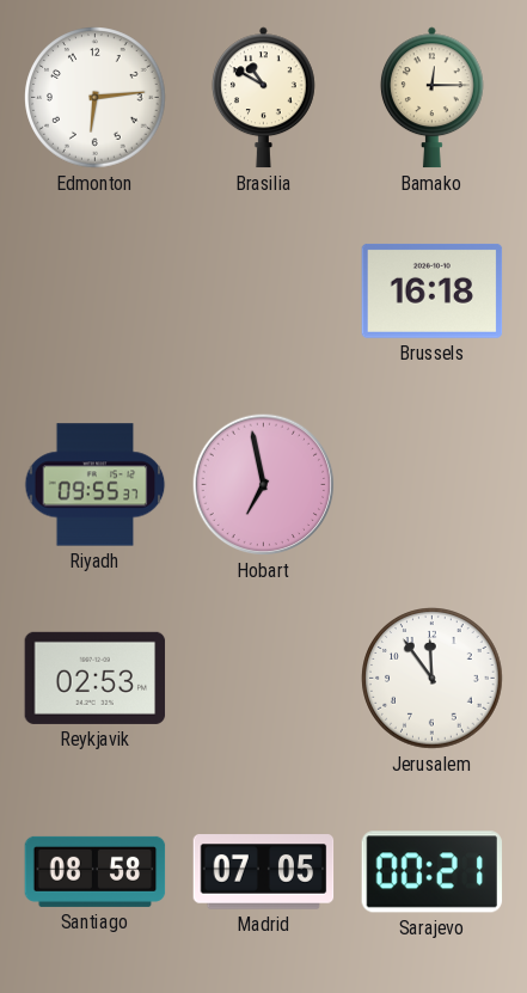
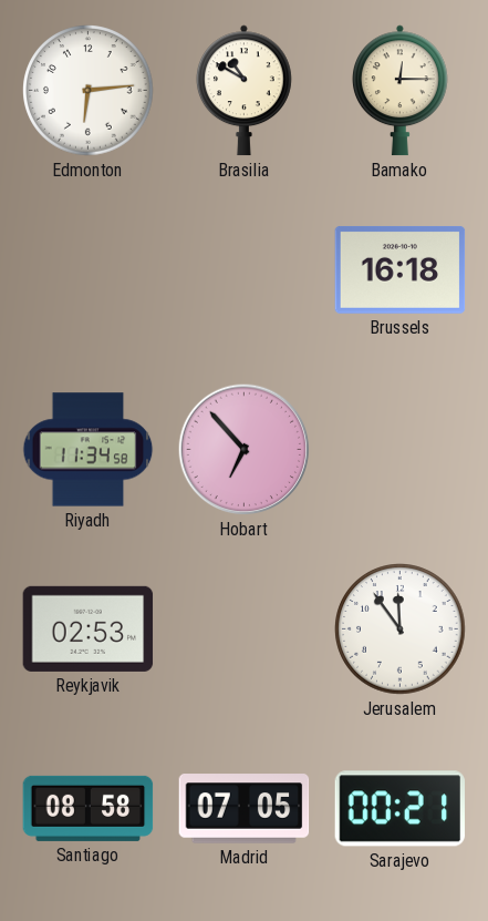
Riyadh: 09:55 -> 11:34 (89, 450)
Hobart: 6:58 -> 6:53 (245, 450)
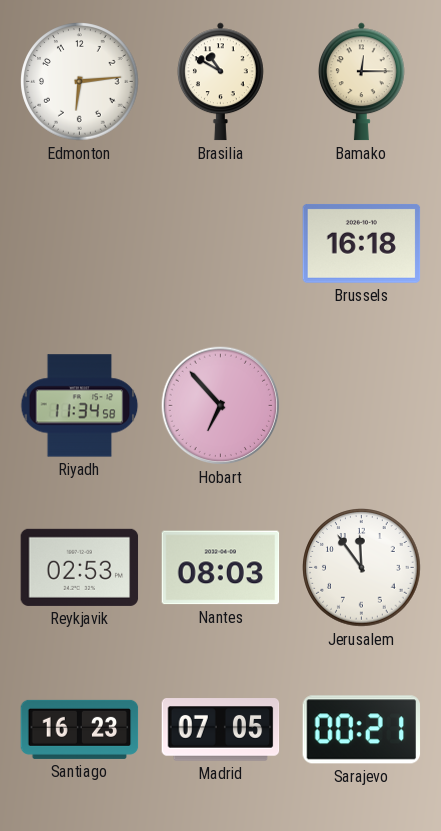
Nantes: none -> 08:03 (221, 568)
Santiago: 08:58 -> 16:23 (80, 729)
